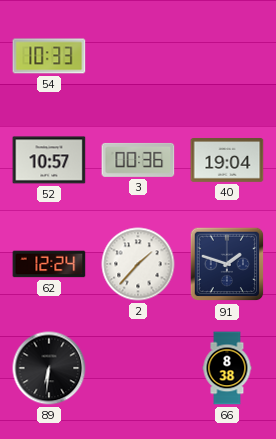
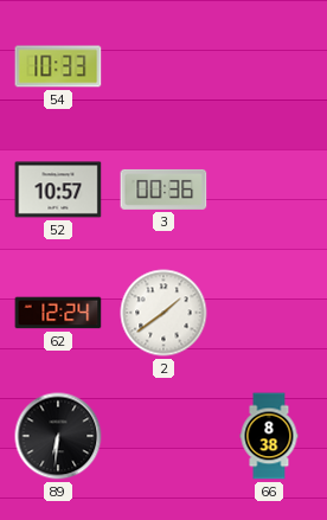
40: 19:04 -> none (227, 161)
2: 1:37 -> 1:39 (163, 313)
91: 1:48 -> none (227, 264)
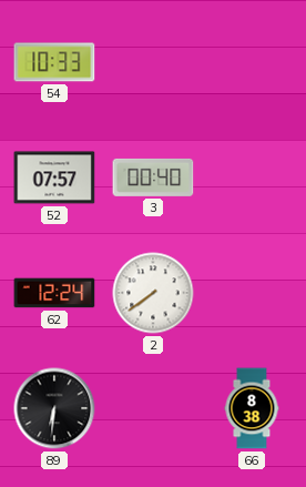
52: 10:57 -> 07:57 (54, 177)
3: 00:36 -> 00:40 (153, 177)
2: 1:39 -> 7:39 (153, 293)
